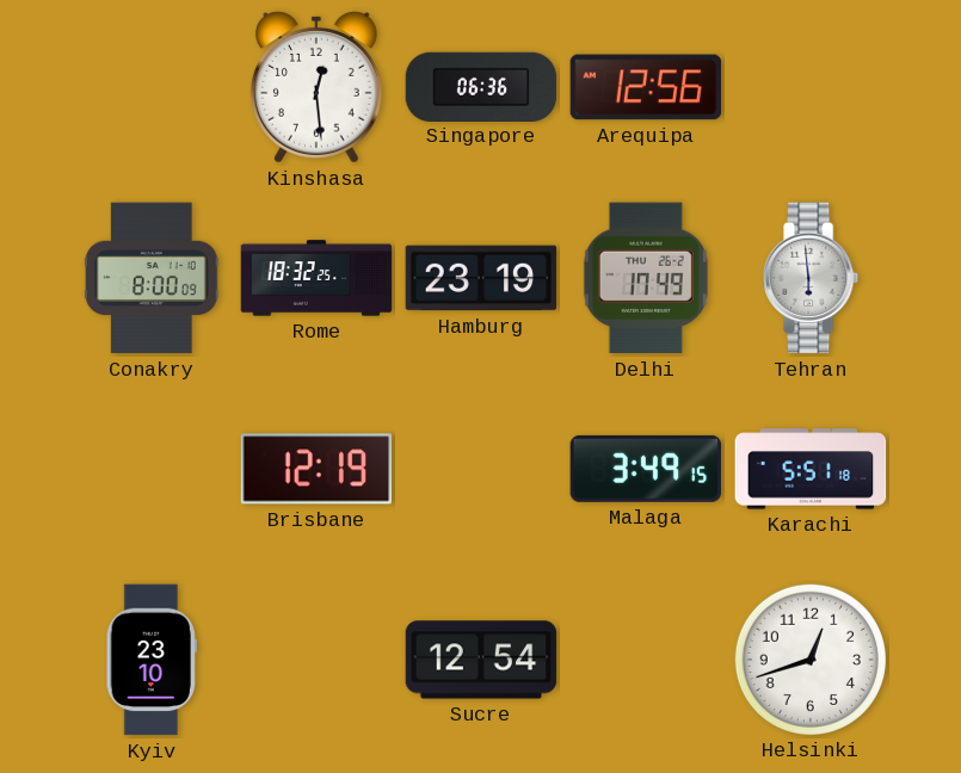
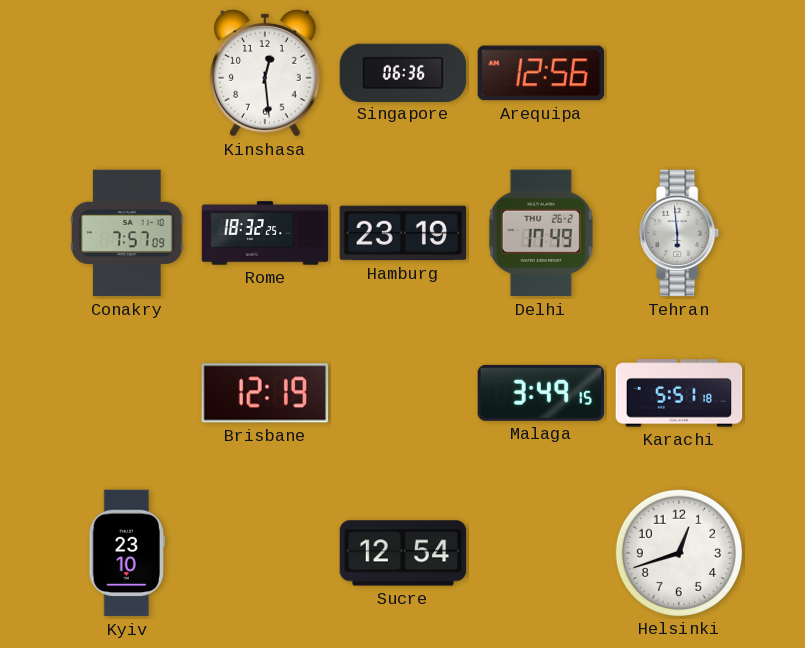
Conakry: 8:00 -> 7:57 (127, 233)
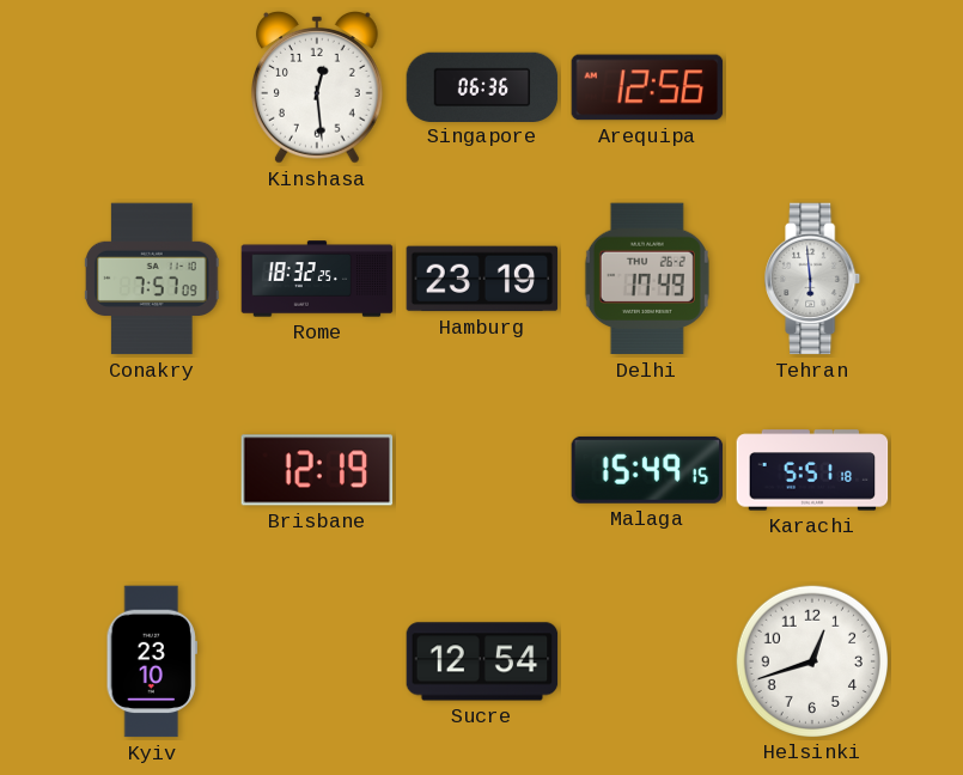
Malaga: 3:49 -> 15:49 (647, 470)
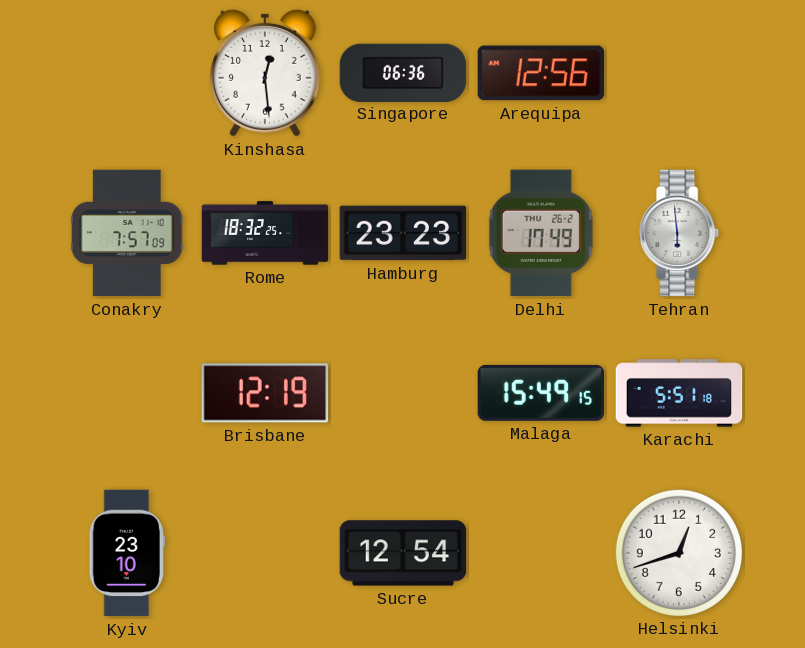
Hamburg: 23:19 -> 23:23 (403, 233)
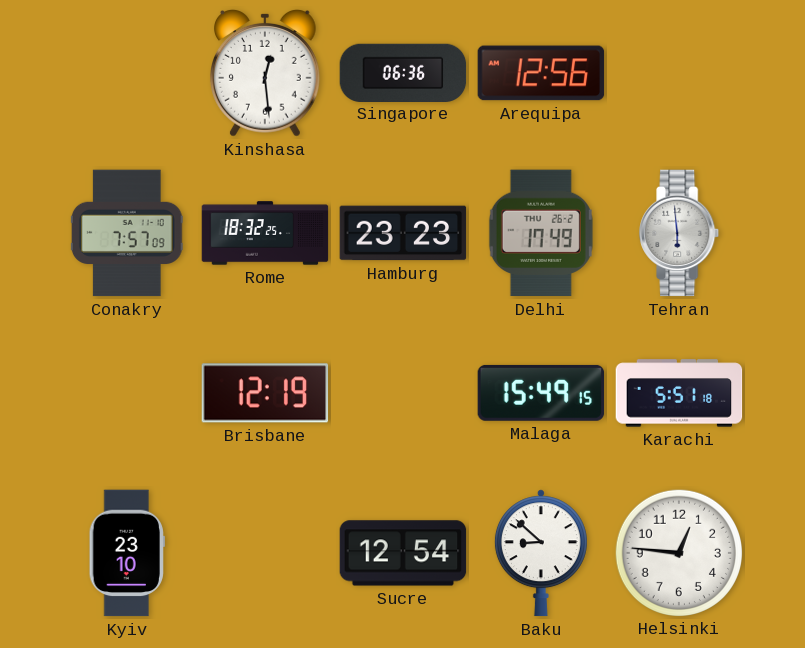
Baku: none -> 8:52 (541, 553)
Helsinki: 12:42 -> 12:46 (678, 552)
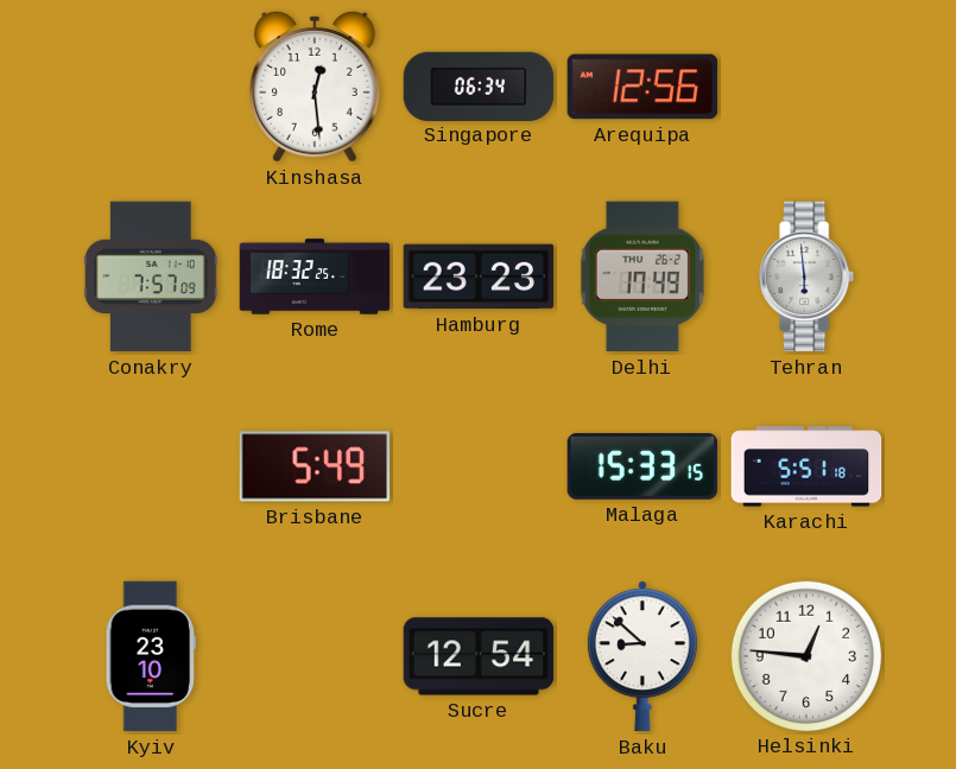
Singapore: 06:36 -> 06:34 (479, 85)
Brisbane: 12:19 -> 5:49 (315, 466)
Malaga: 15:49 -> 15:33 (642, 466)
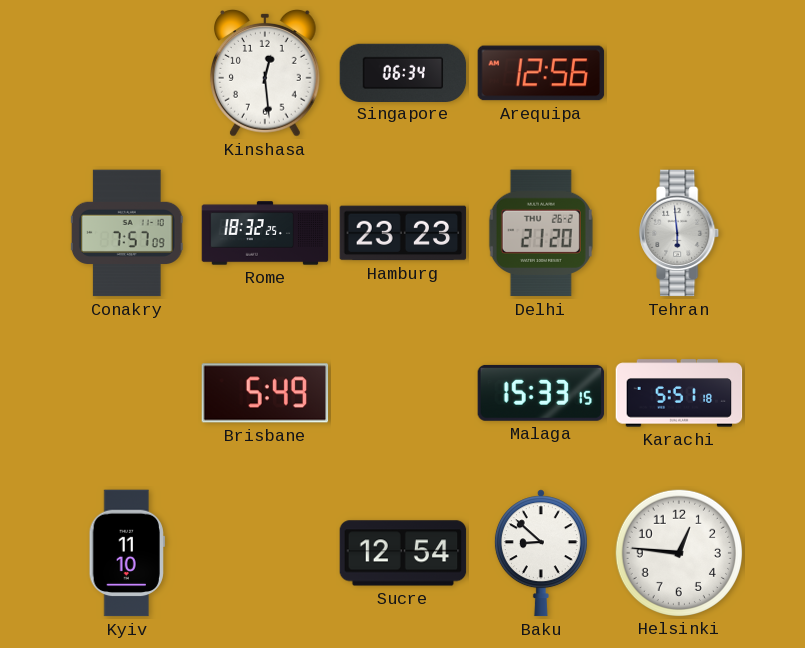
Delhi: 17:49 -> 21:20 (541, 233)
Kyiv: 23:10 -> 11:10 (126, 553)
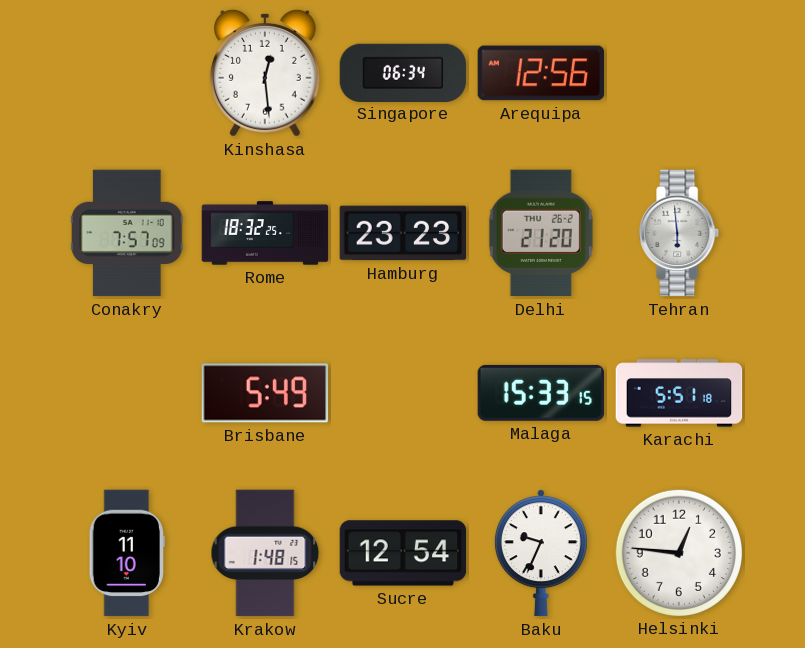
Krakow: none -> 1:48 (265, 553)
Baku: 8:52 -> 9:34 (541, 553)
